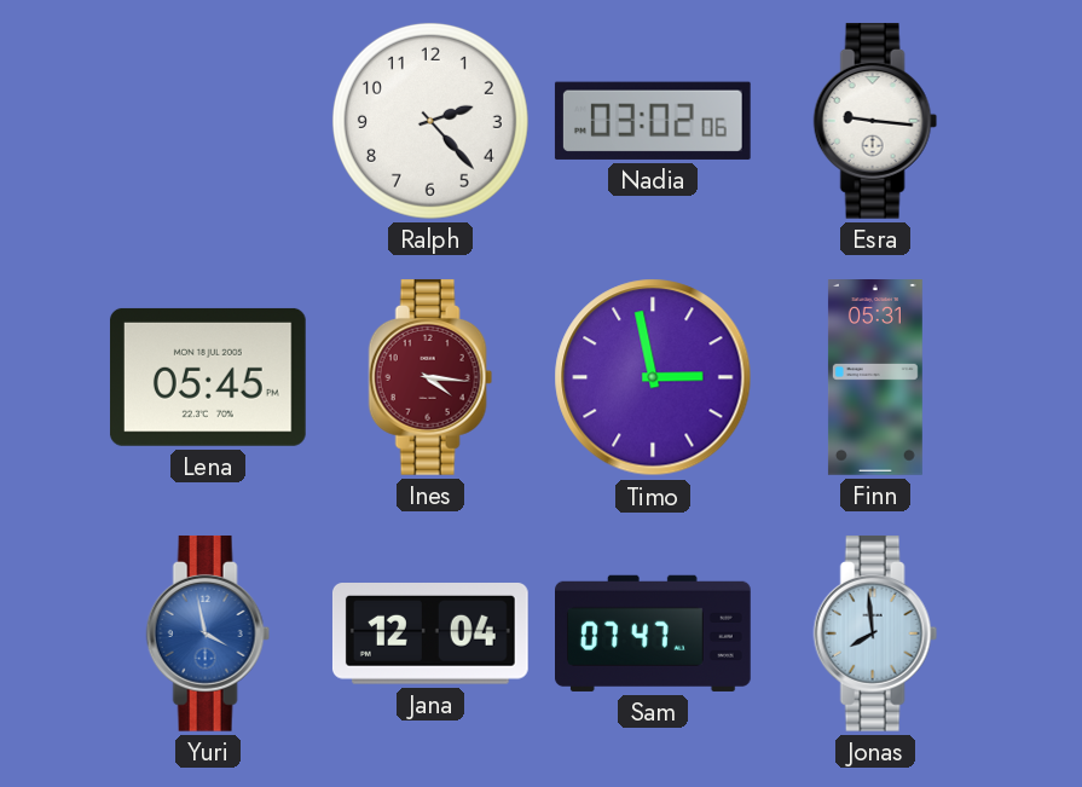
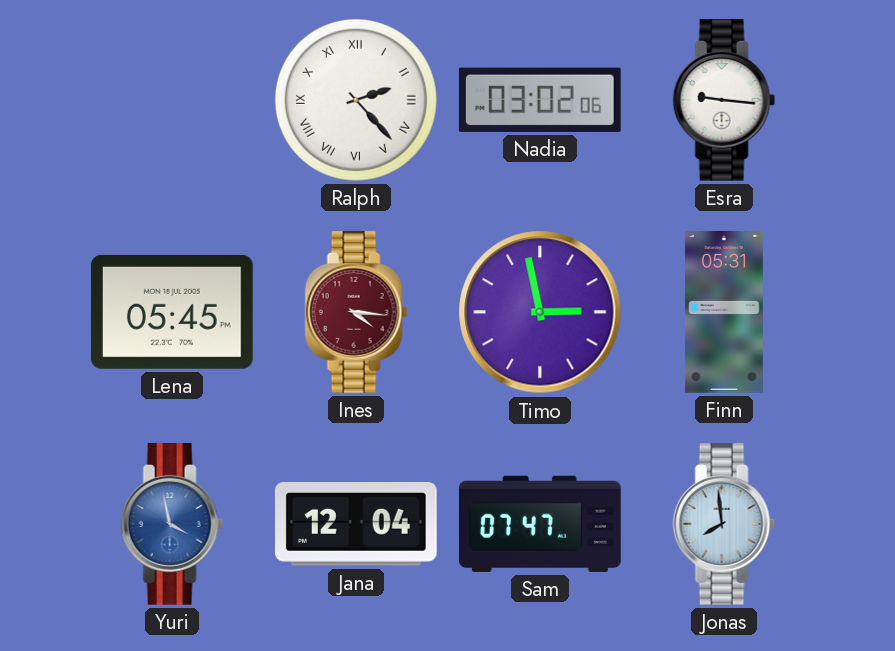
Ralph numerals: Arabic -> Roman (356, 100)
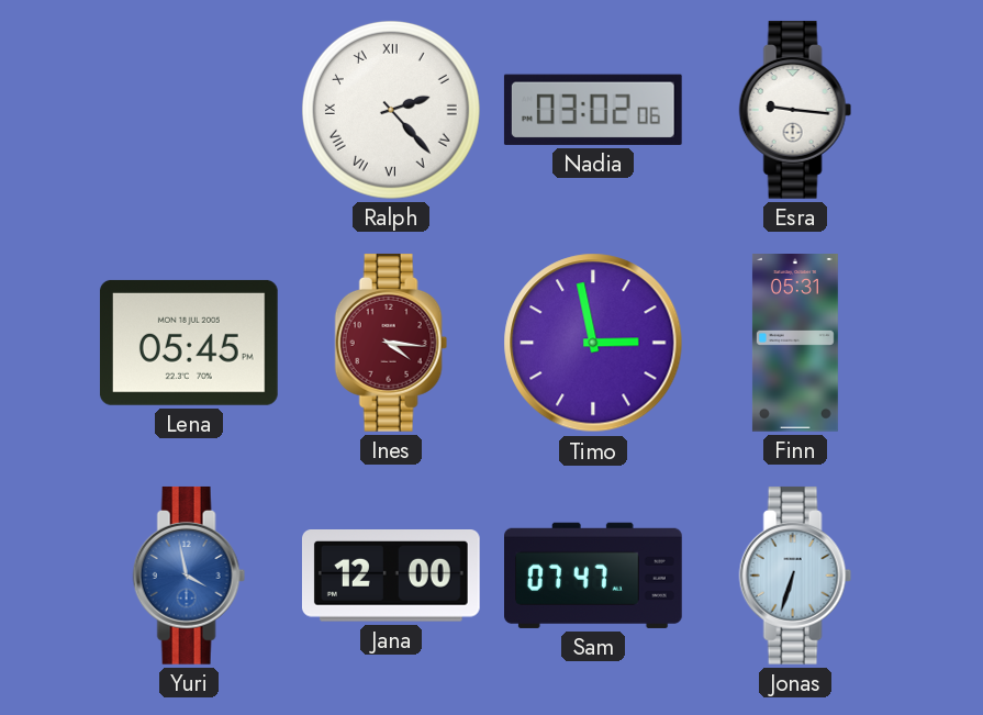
Jana: 12:04 -> 12:00 (391, 577)
Jonas: 7:59 -> 6:33 (795, 576)
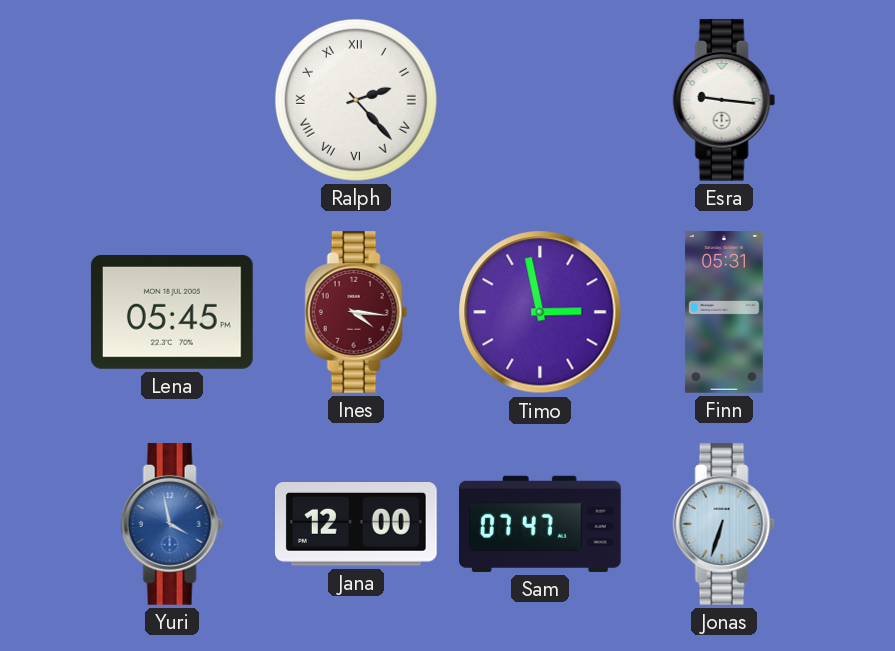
Nadia: 03:02 -> none (593, 110)
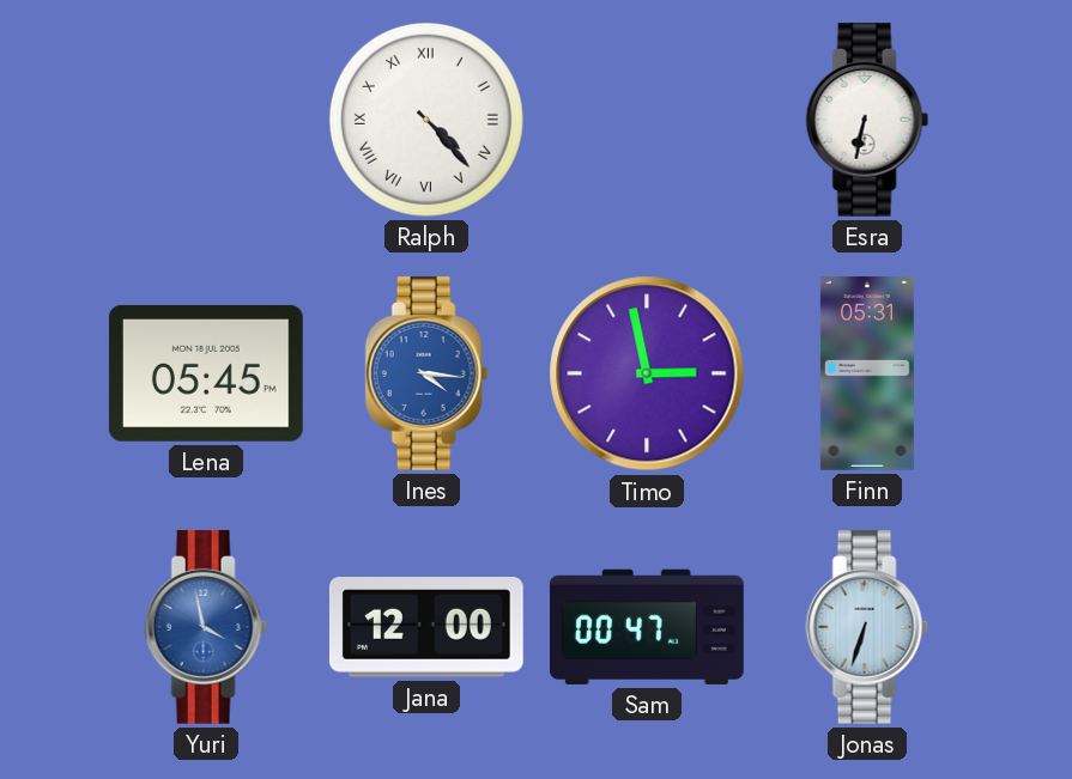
Ralph: 2:23 -> 4:23 (426, 120)
Esra: 9:16 -> 6:32 (867, 120)
Ines dial: burgundy -> blue (426, 373)
Sam: 07:47 -> 00:47 (648, 627)
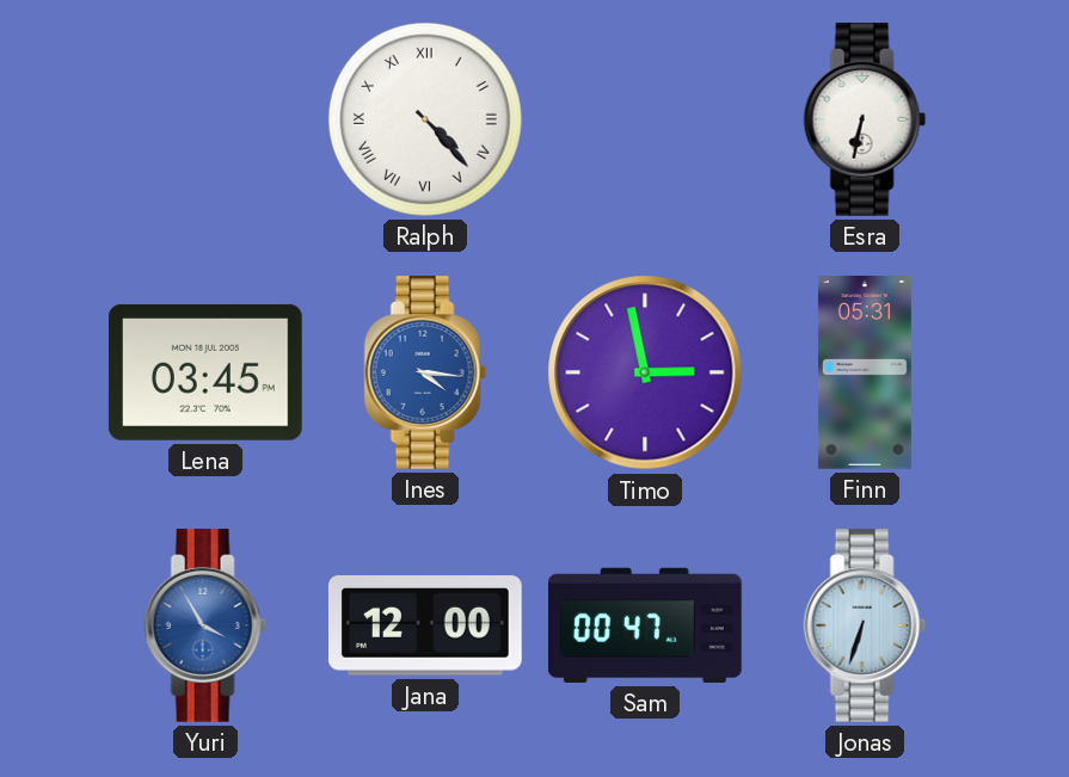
Lena: 05:45 -> 03:45 (205, 372)
Yuri: 3:58 -> 3:55 (205, 625)
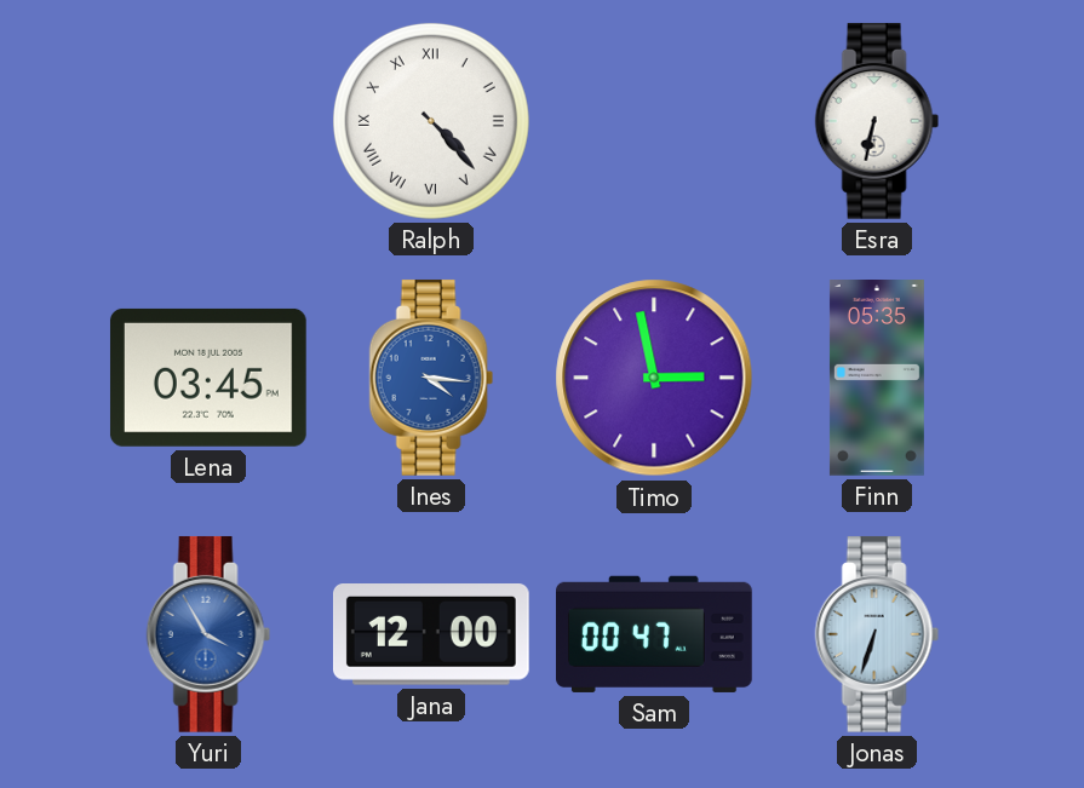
Finn: 05:31 -> 05:35 (877, 379)
